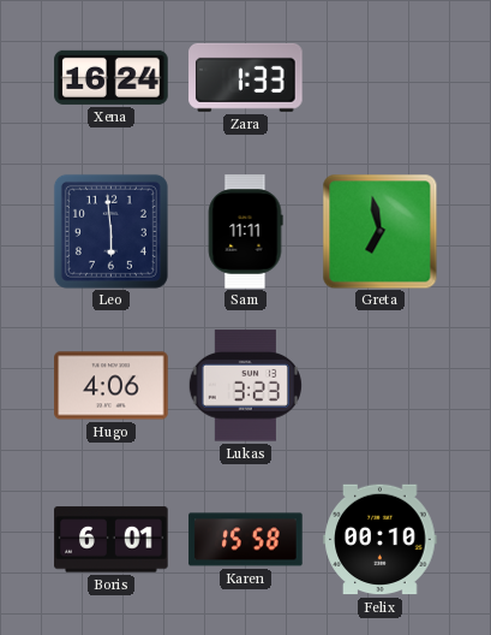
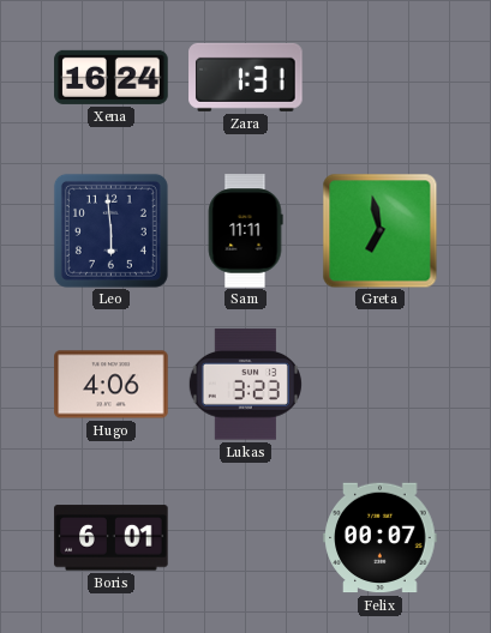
Zara: 1:33 -> 1:31 (246, 77)
Karen: 15:58 -> none (246, 540)
Felix: 00:10 -> 00:07 (381, 538)
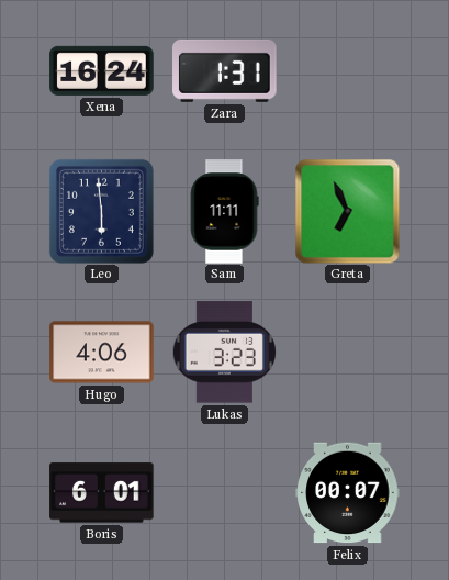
Greta: 6:58 -> 6:56 (347, 211)
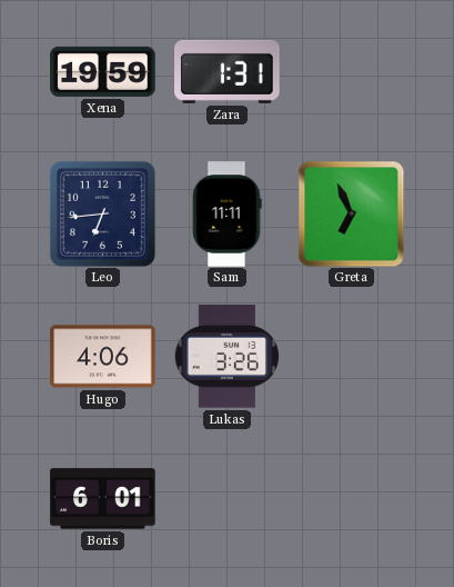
Xena: 16:24 -> 19:59 (103, 71)
Leo: 5:59 -> 6:44 (102, 213)
Lukas: 3:23 -> 3:26 (226, 357)
Felix: 00:07 -> none (348, 493)
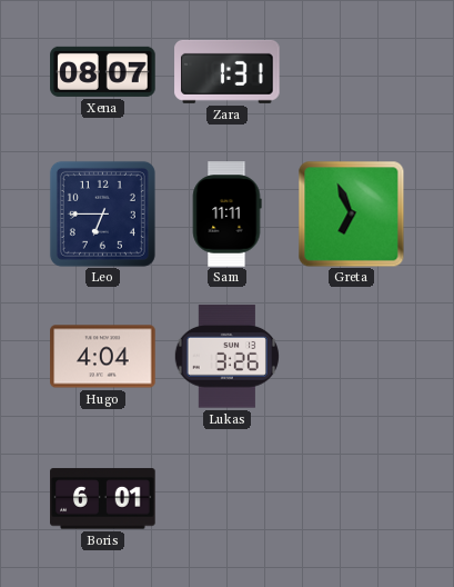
Xena: 19:59 -> 08:07 (103, 71)
Leo: 6:44 -> 6:45 (102, 213)
Hugo: 4:06 -> 4:04 (103, 357)
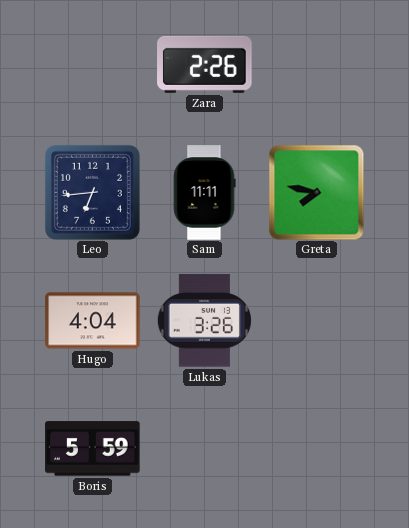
Xena: 08:07 -> none (103, 71)
Zara: 1:31 -> 2:26 (205, 64)
Leo: 6:45 -> 6:44 (92, 192)
Greta: 6:56 -> 7:47 (316, 192)
Boris: 6:01 -> 5:59 (93, 449)
